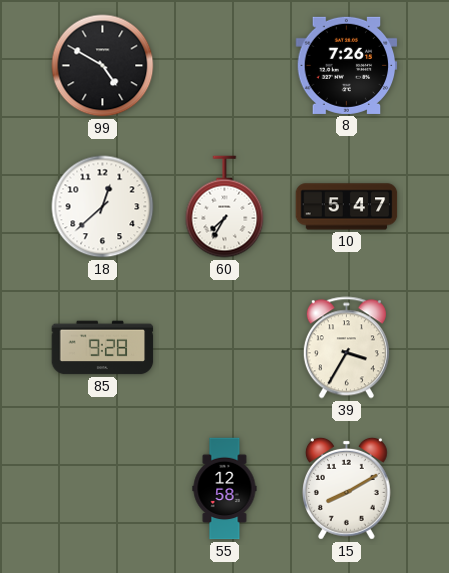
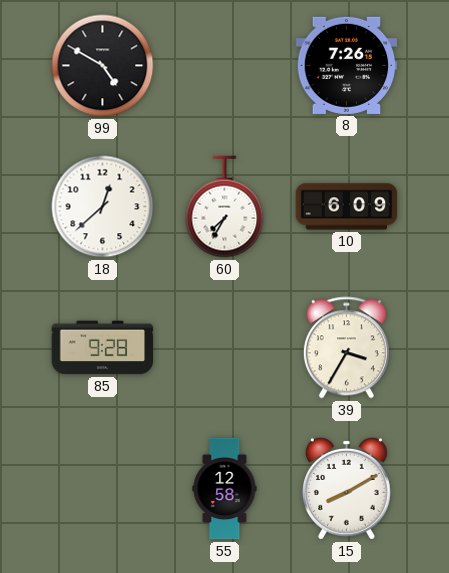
10: 5:47 -> 6:09 (347, 207)
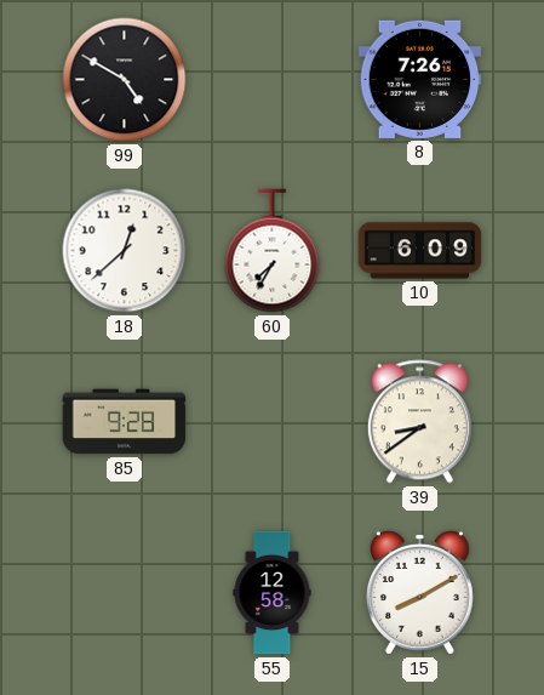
39: 3:35 -> 8:39 (419, 422)
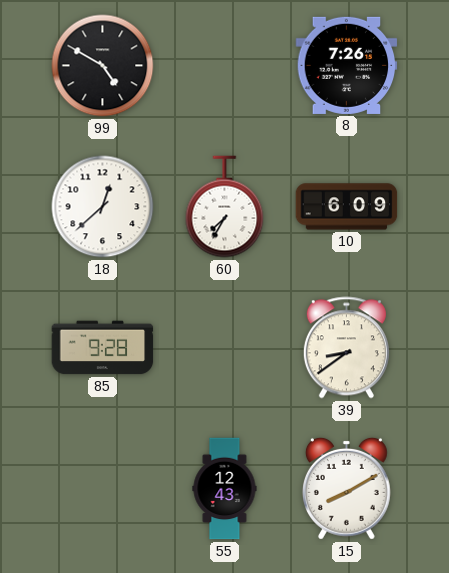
55: 12:58 -> 12:43 (225, 489)
